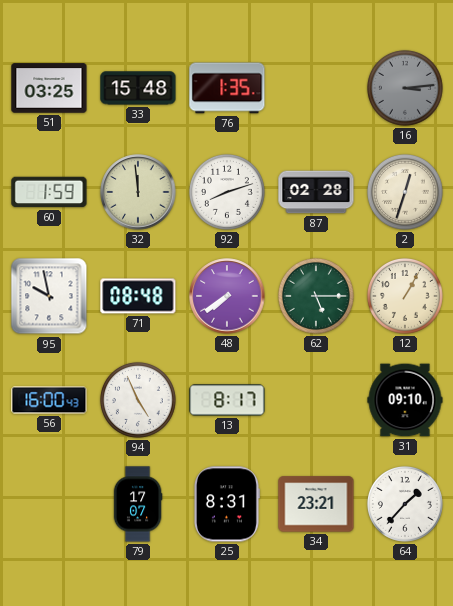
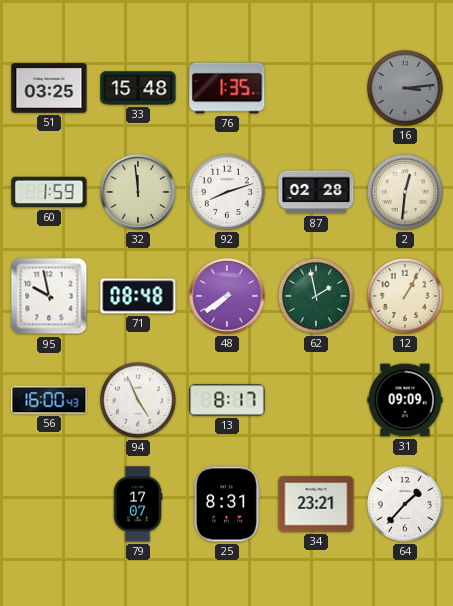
2: 12:33 -> 12:31 (405, 192)
62: 5:15 -> 1:58 (316, 296)
31: 09:10 -> 09:09 (405, 400)
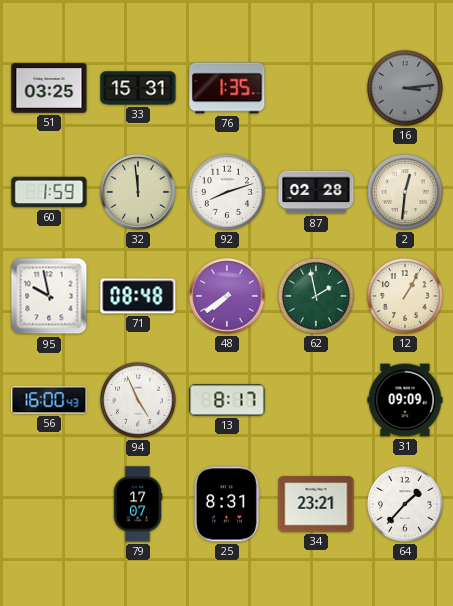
33: 15:48 -> 15:31 (138, 88)
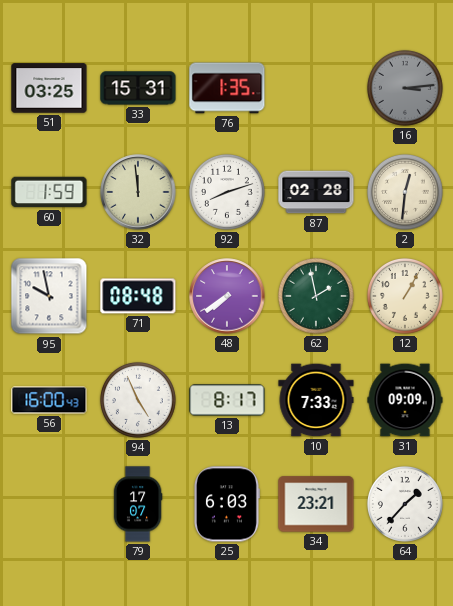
10: none -> 7:33 (316, 400)
25: 8:31 -> 6:03 (226, 504)
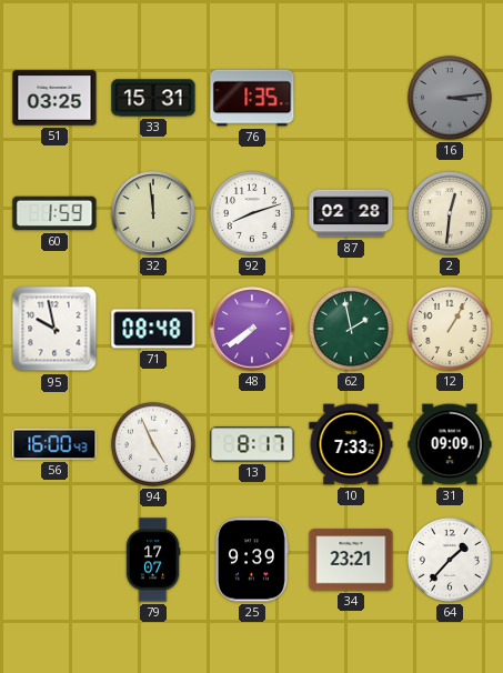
25: 6:03 -> 9:39 (251, 560)
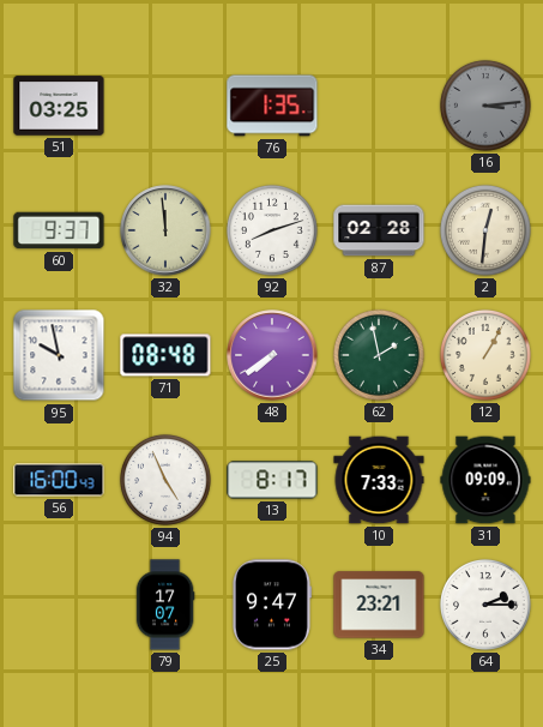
33: 15:31 -> none (153, 98)
60: 1:59 -> 9:37 (59, 230)
25: 9:39 -> 9:47 (271, 605)
64: 1:37 -> 2:15 (485, 605)
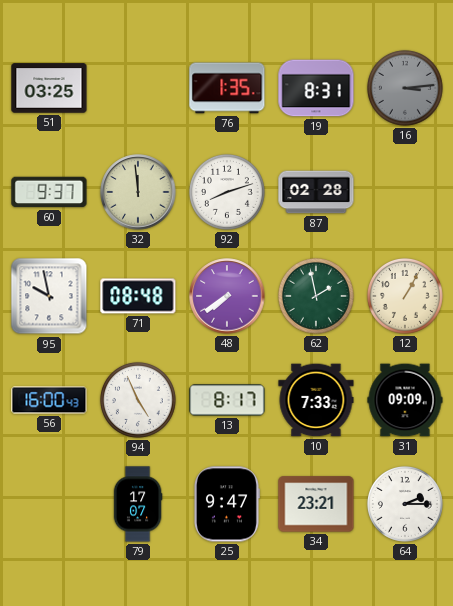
19: none -> 8:31 (316, 88)
2: 12:31 -> none (485, 230)
